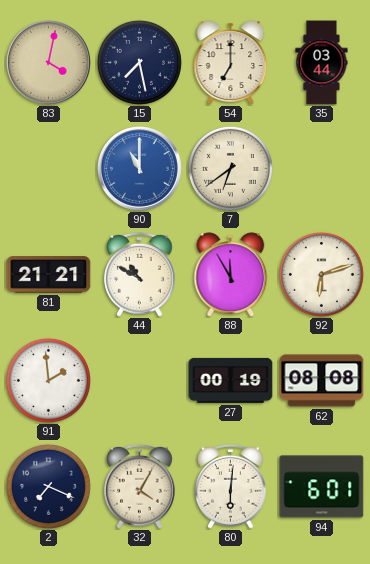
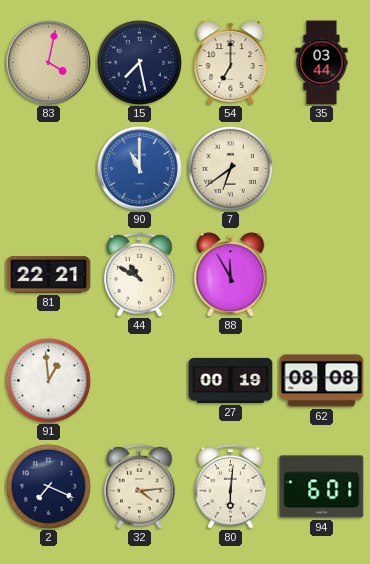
81: 21:21 -> 22:21 (49, 275)
92: 6:12 -> none (321, 274)
91: 1:59 -> 12:59 (48, 380)
32: 4:05 -> 4:14 (140, 486)
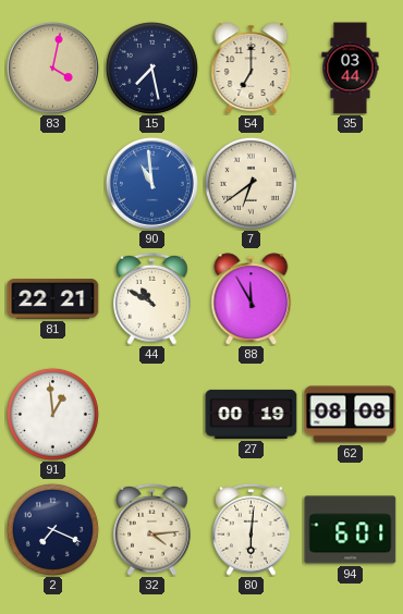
90: 11:00 -> 10:59 (152, 184)
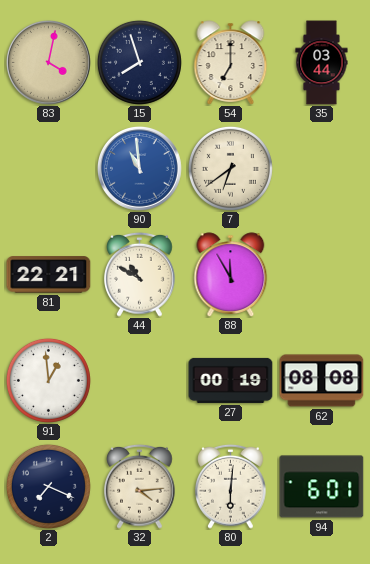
15: 7:28 -> 7:57 (139, 62)
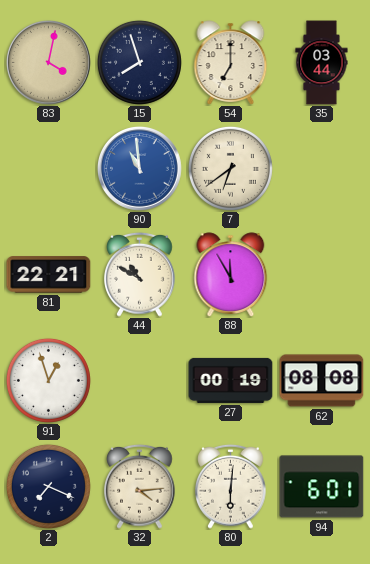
91: 12:59 -> 12:57 (48, 380)
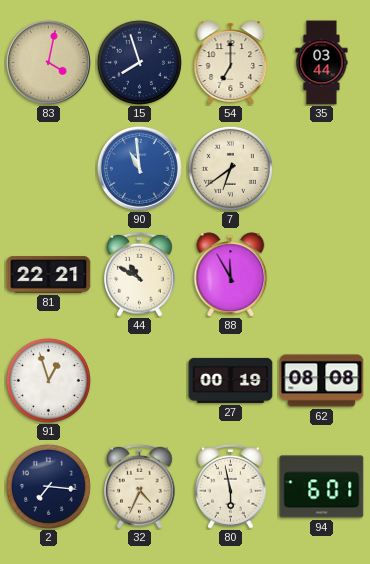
2: 7:19 -> 7:16 (48, 486)
32: 4:14 -> 4:34 (140, 486)
80: 6:01 -> 5:58 (231, 486)
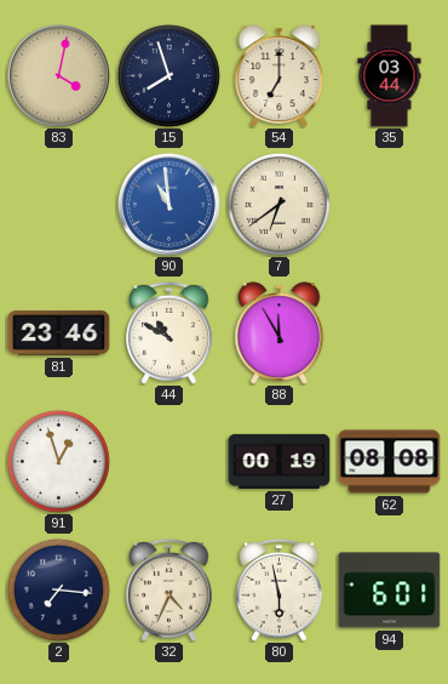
81: 22:21 -> 23:46 (59, 334)
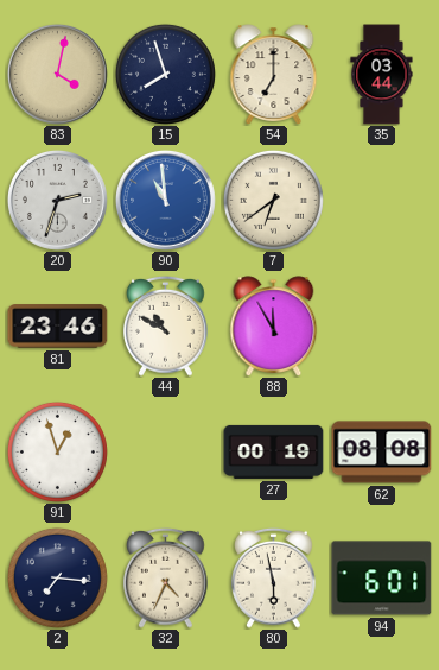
20: none -> 2:33 (58, 201)
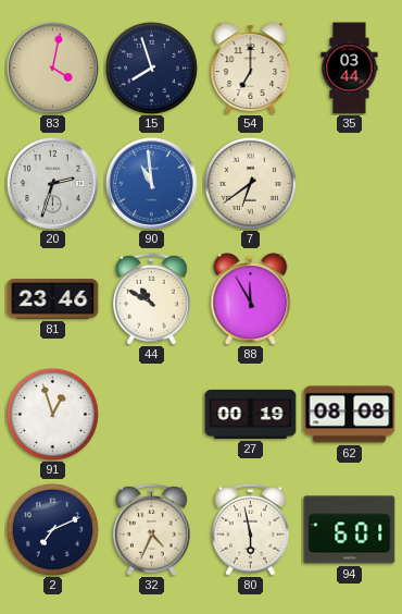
2: 7:16 -> 7:11 (52, 529)
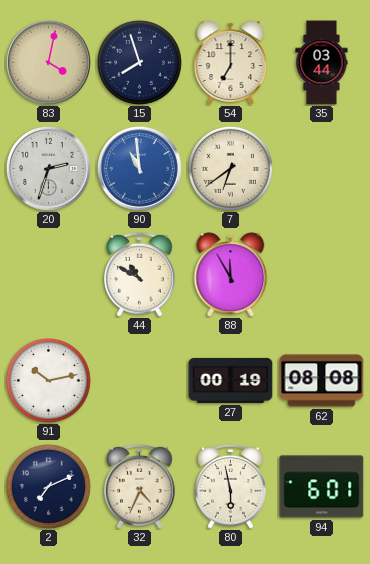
81: 23:46 -> none (53, 299)
91: 12:57 -> 10:13 (48, 380)
